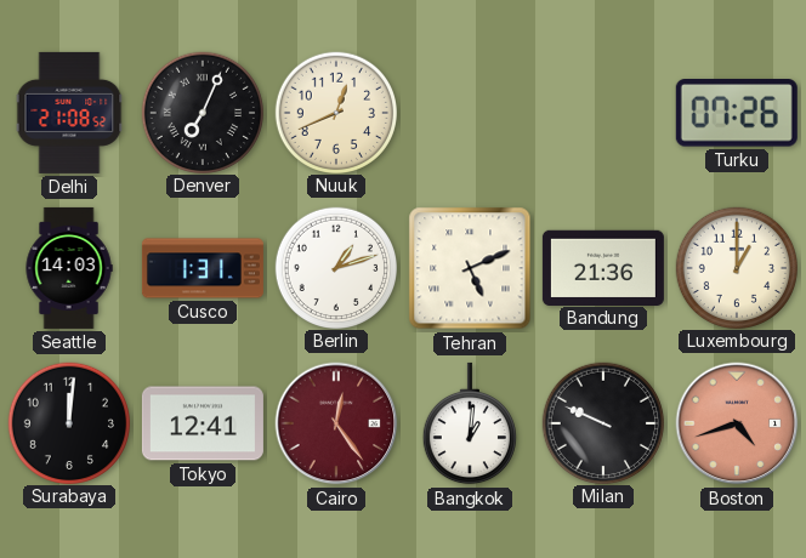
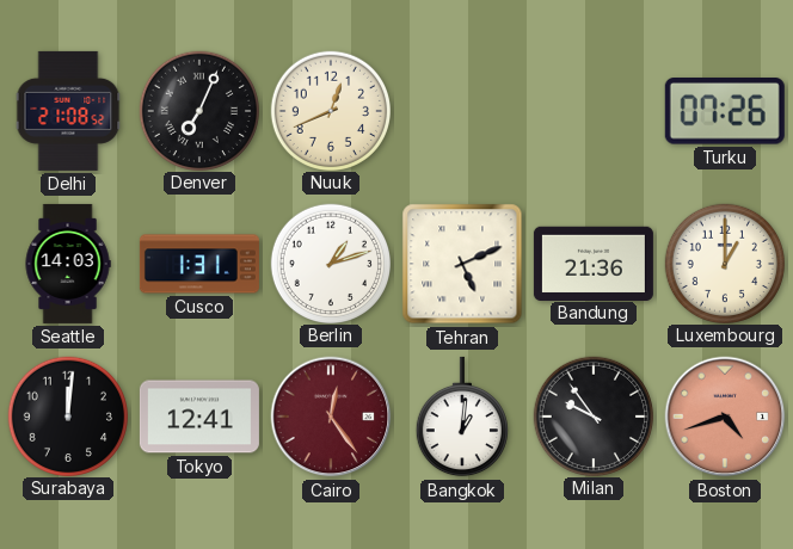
Milan: 9:49 -> 9:54 (592, 415)
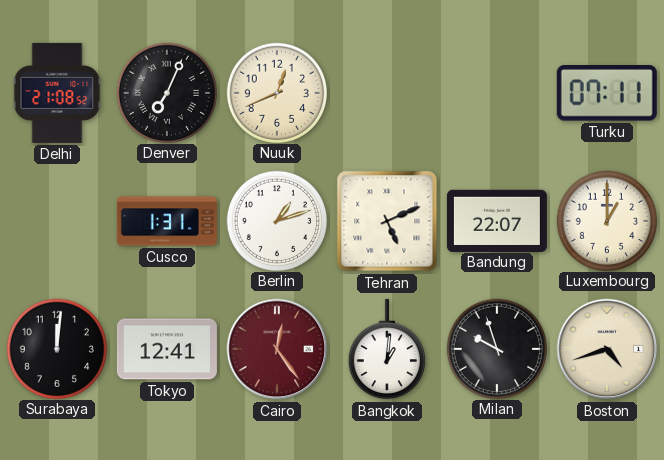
Turku: 07:26 -> 07:11 (607, 94)
Seattle: 14:03 -> none (68, 264)
Bandung: 21:36 -> 22:07 (497, 220)
Milan: 9:54 -> 9:57 (496, 348)
Boston dial: salmon -> cream (607, 349)
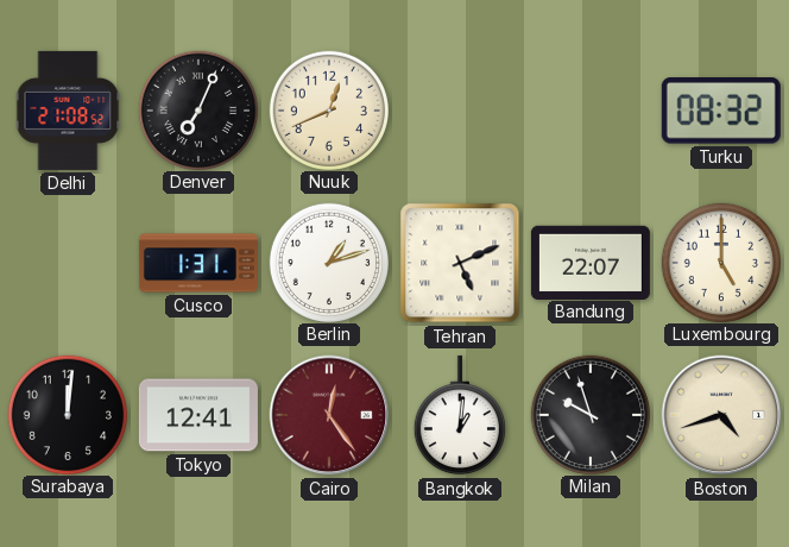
Turku: 07:11 -> 08:32 (721, 112)
Luxembourg: 1:00 -> 5:00 (720, 262)
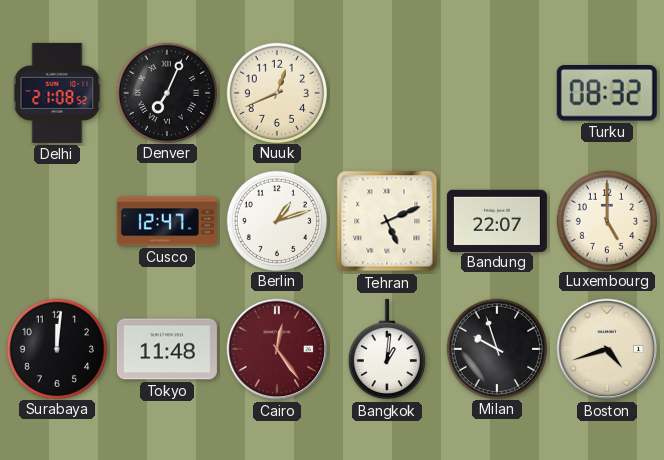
Cusco: 1:31 -> 12:47 (167, 221)
Tokyo: 12:41 -> 11:48 (167, 349)
